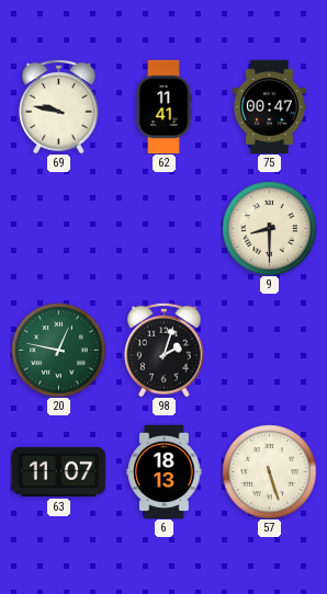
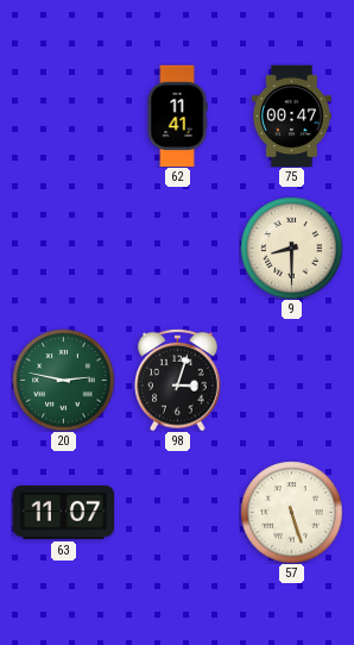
69: 9:47 -> none (59, 106)
20: 12:47 -> 2:47 (63, 380)
98: 2:03 -> 3:03 (178, 380)
6: 18:13 -> none (165, 471)
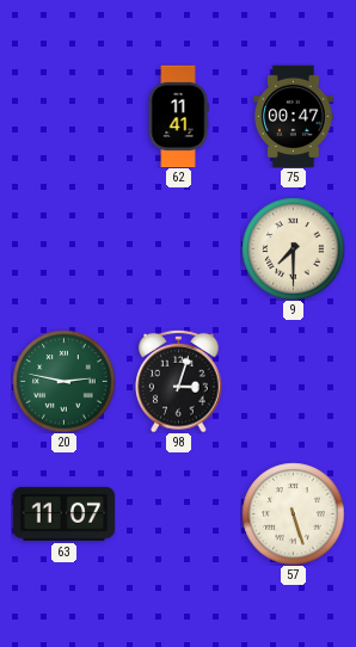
9: 8:30 -> 7:30 (293, 248)
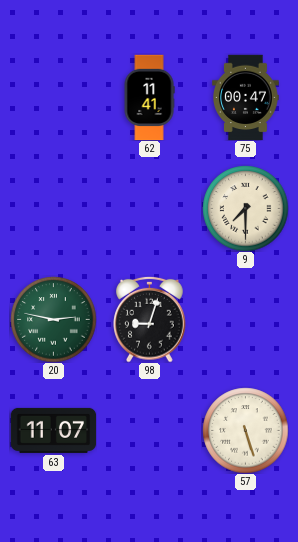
98: 3:03 -> 9:03 (150, 319)
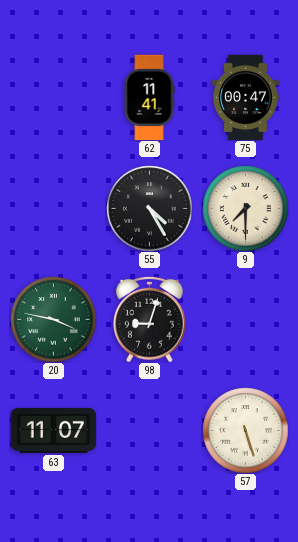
55: none -> 4:25 (149, 208)
20: 2:47 -> 3:47 (53, 319)
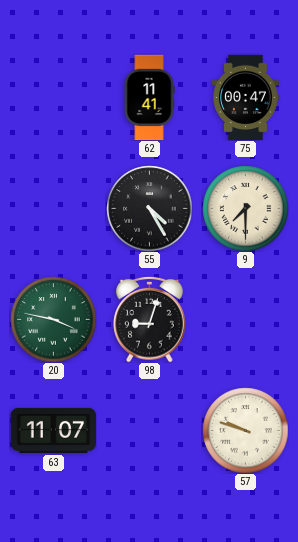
57: 5:27 -> 9:48 (245, 430)
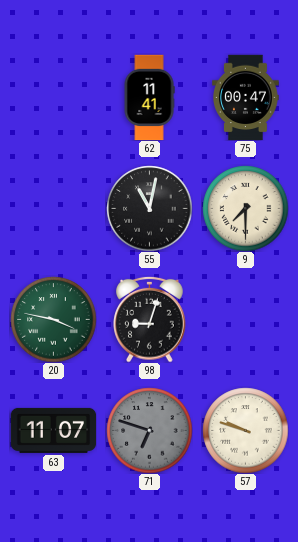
55: 4:25 -> 11:02 (149, 208)
71: none -> 6:48 (149, 430)
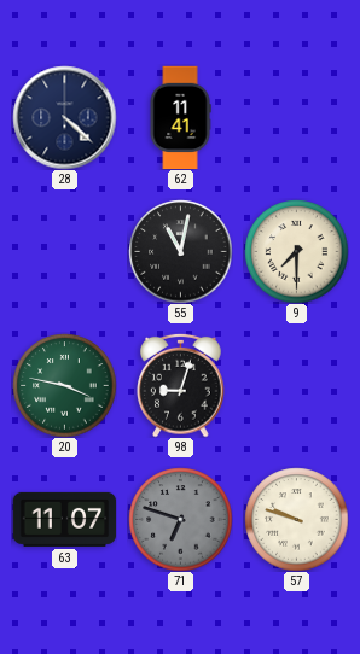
28: none -> 4:22 (64, 117)
75: 00:47 -> none (246, 97)
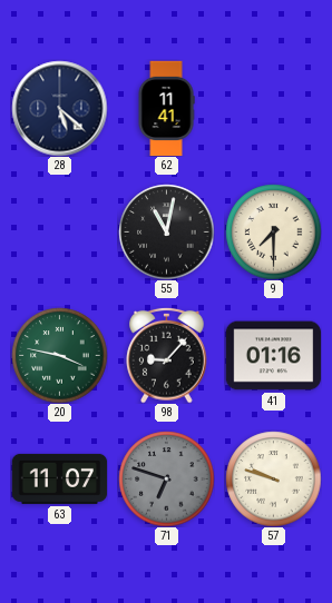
28: 4:22 -> 5:22 (59, 108)
98: 9:03 -> 9:07 (167, 355)
41: none -> 01:16 (273, 356)
